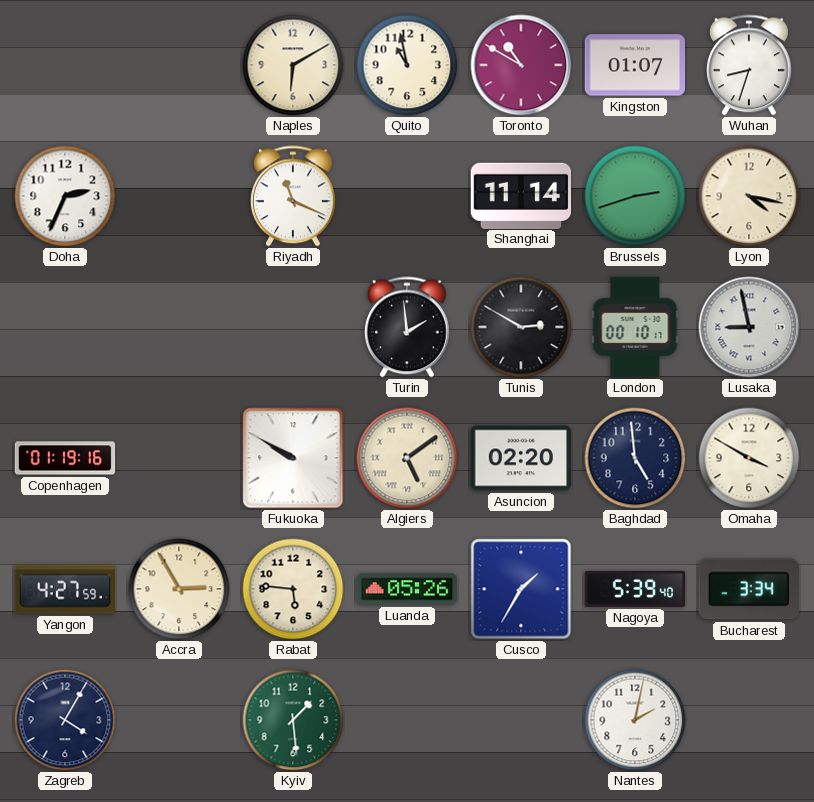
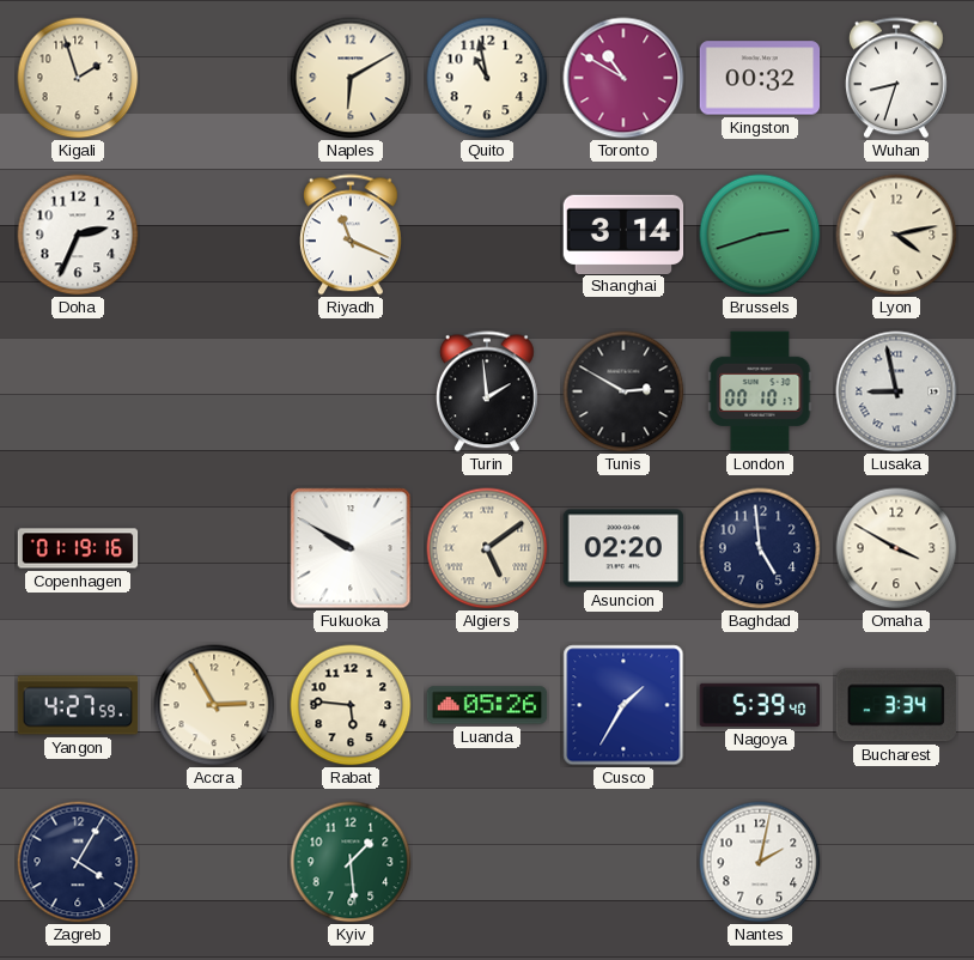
Kigali: none -> 1:57 (78, 78)
Kingston: 01:07 -> 00:32 (760, 78)
Shanghai: 11:14 -> 3:14 (623, 233)
Lyon: 4:17 -> 4:13 (896, 235)
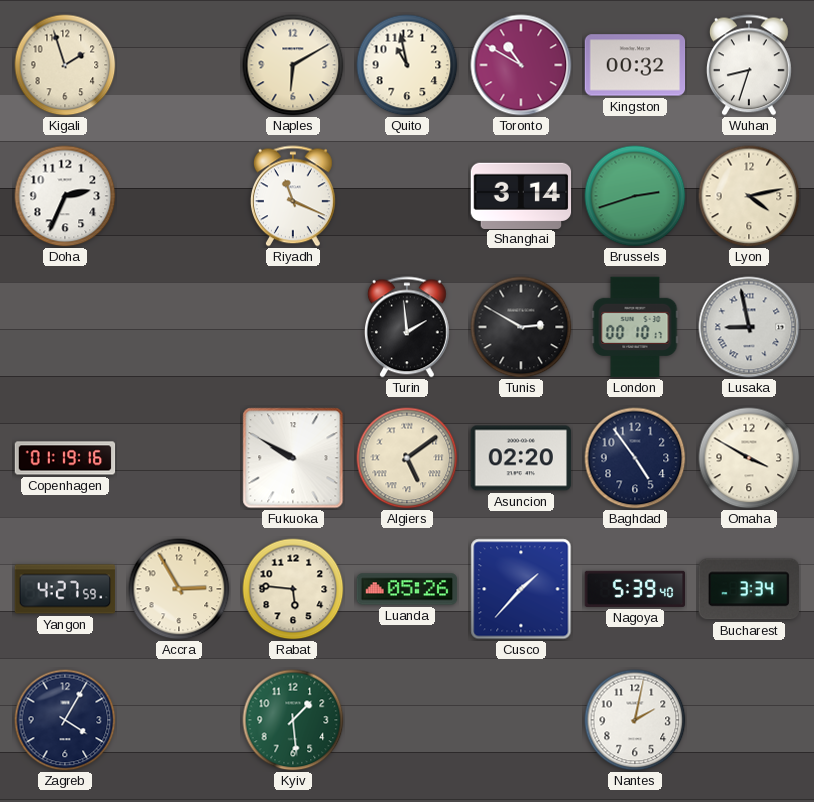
Baghdad: 4:59 -> 4:54 (635, 458)
Cusco: 1:35 -> 1:37 (521, 589)
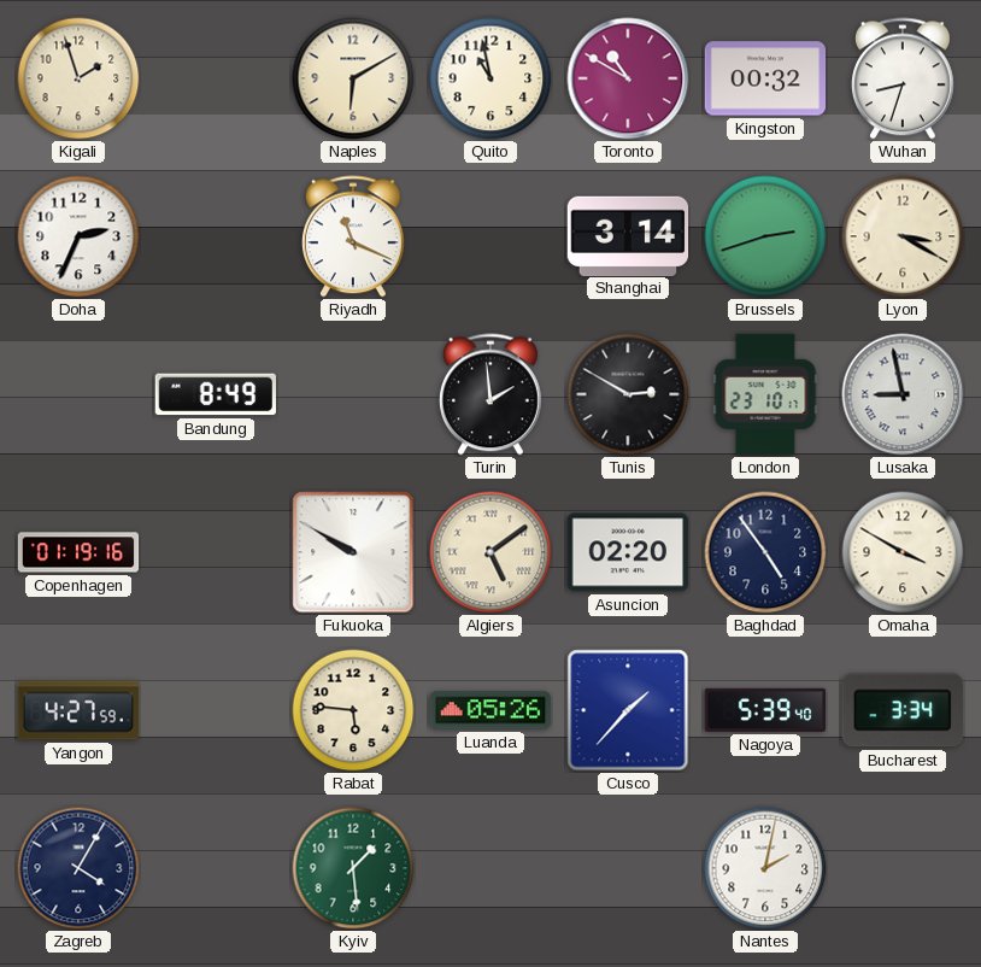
Lyon: 4:13 -> 3:20 (903, 236)
Bandung: none -> 8:49 (215, 394)
London: 00:10 -> 23:10 (765, 394)
Accra: 2:55 -> none (179, 589)
